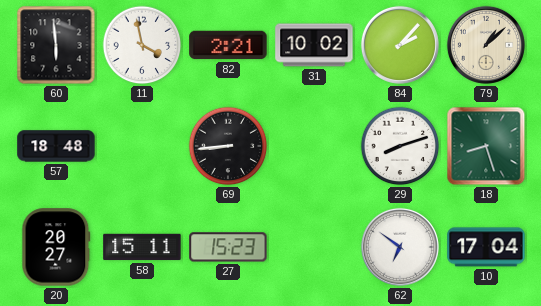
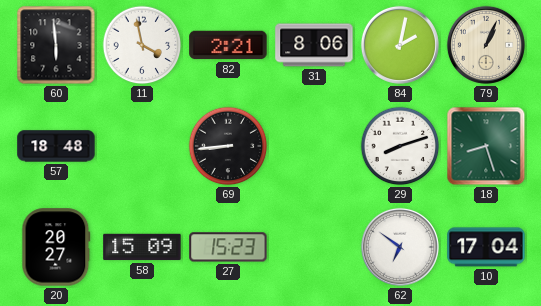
31: 10:02 -> 8:06 (314, 45)
84: 2:07 -> 2:02 (400, 45)
79: 1:08 -> 1:04 (486, 45)
58: 15:11 -> 15:09 (142, 247)
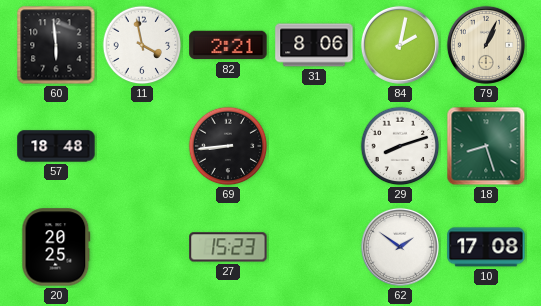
20: 20:27 -> 20:25 (56, 247)
58: 15:09 -> none (142, 247)
62: 6:51 -> 1:51 (400, 247)
10: 17:04 -> 17:08 (486, 247)
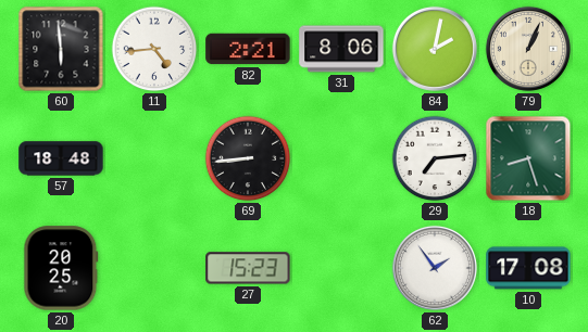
11: 3:58 -> 4:44 (154, 49)
29: 8:12 -> 7:14 (435, 158)
62: 1:51 -> 1:54 (435, 268)
